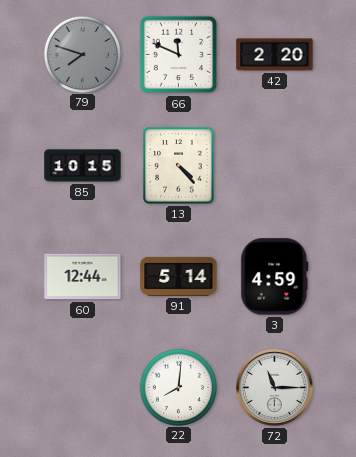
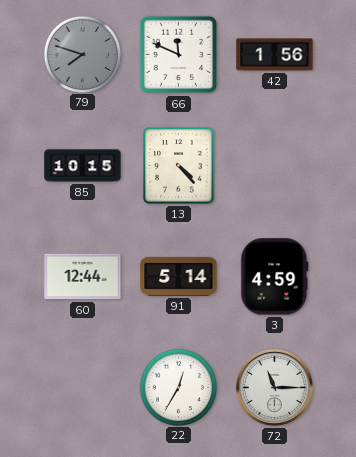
42: 2:20 -> 1:56 (275, 55)
22: 8:01 -> 12:35 (178, 387)
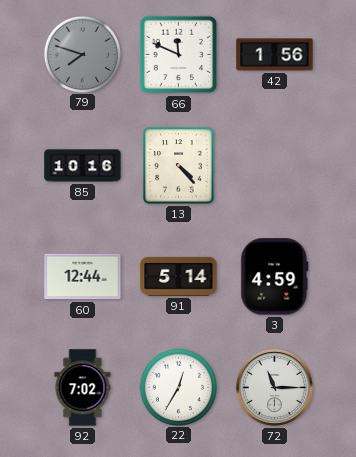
85: 10:15 -> 10:16 (83, 166)
92: none -> 7:02 (83, 388)
